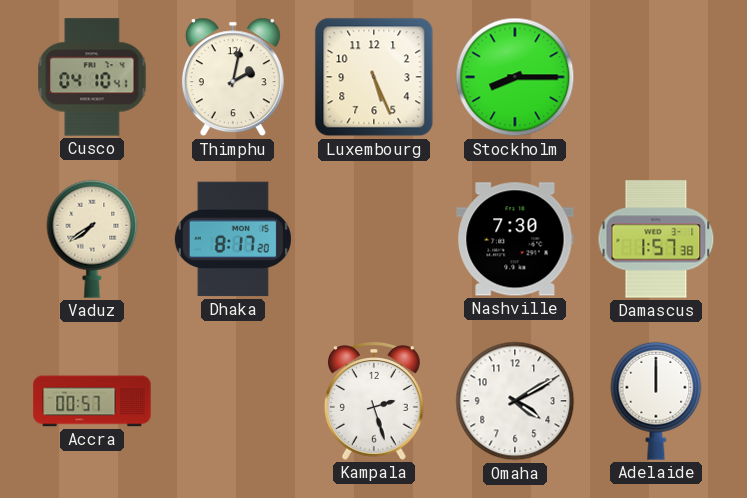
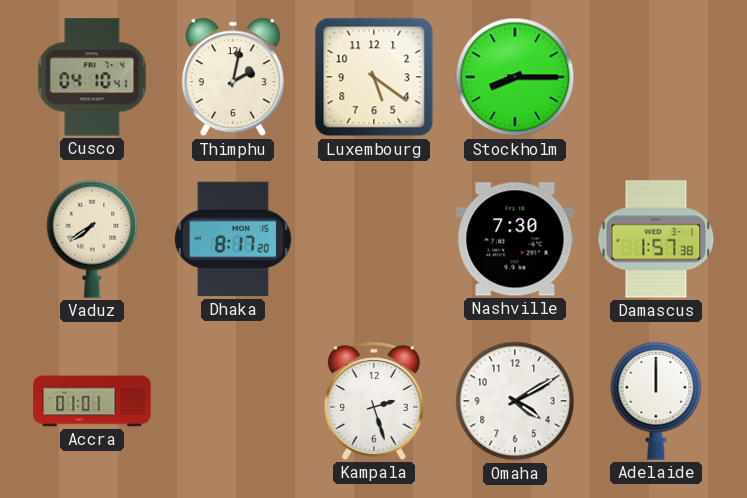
Luxembourg: 5:26 -> 5:21 (374, 77)
Accra: 00:57 -> 01:01 (92, 401)
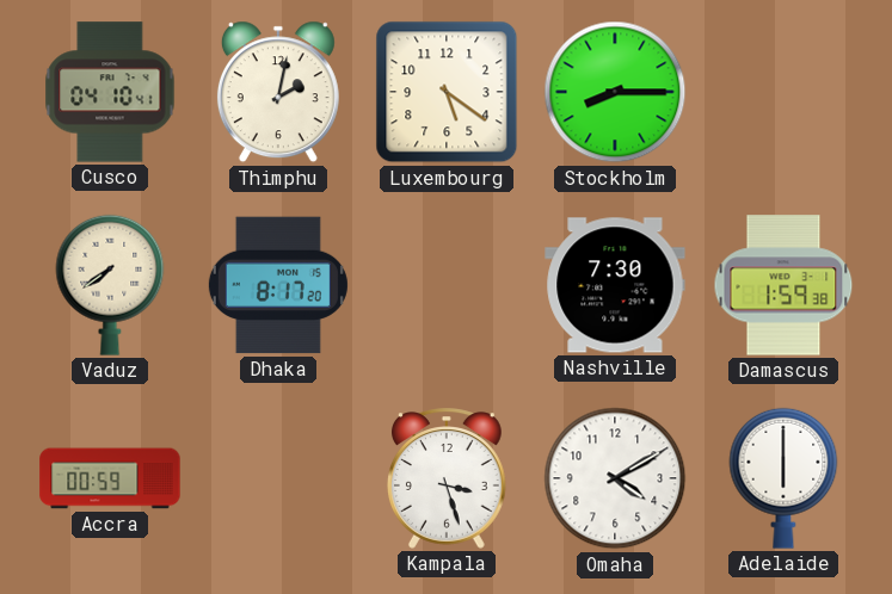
Damascus: 1:57 -> 1:59 (783, 285)
Accra: 01:01 -> 00:59 (110, 478)
Kampala: 2:27 -> 3:27 (447, 478)
Adelaide: 12:00 -> 6:00 (783, 478)
